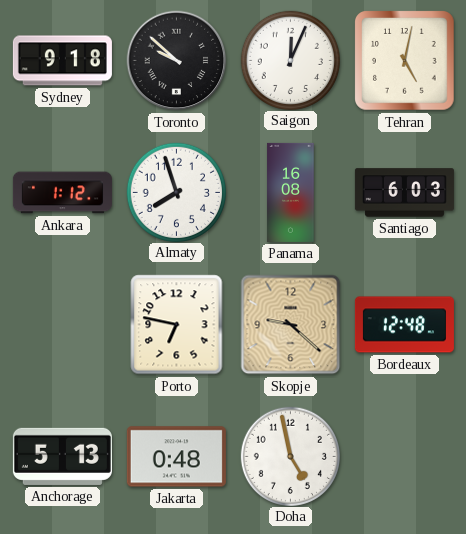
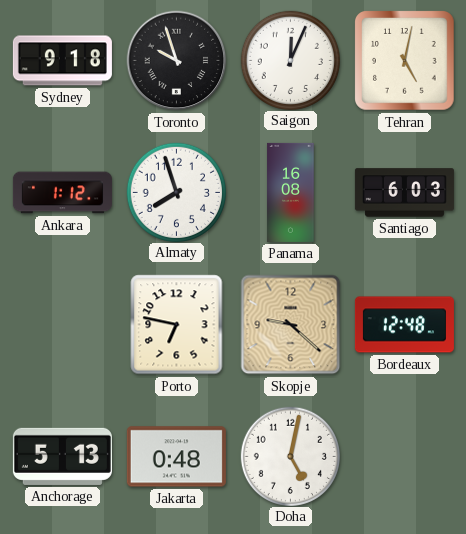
Toronto: 9:52 -> 9:57 (177, 61)
Doha: 4:58 -> 5:02 (290, 456)
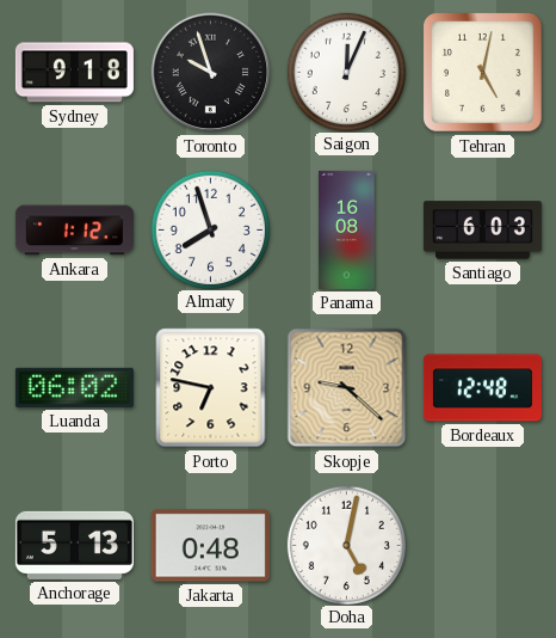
Luanda: none -> 06:02 (74, 387)
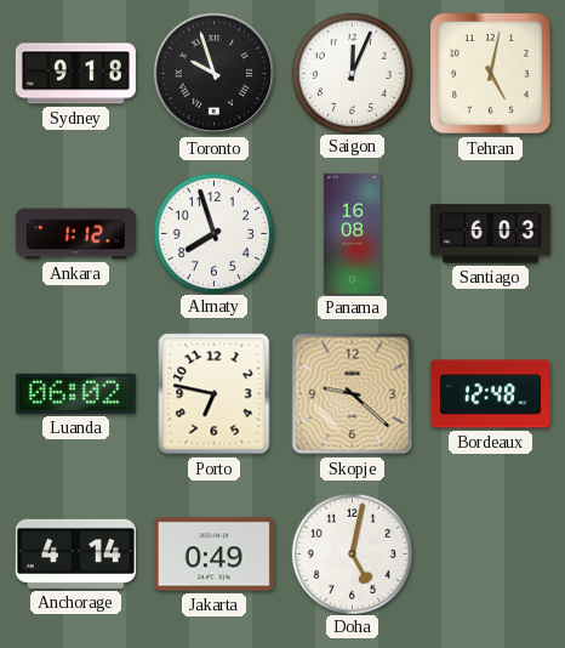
Anchorage: 5:13 -> 4:14 (75, 553)
Jakarta: 0:48 -> 0:49 (213, 555)
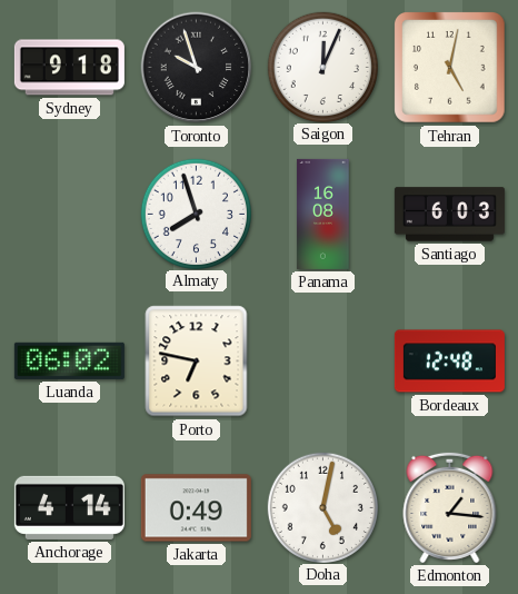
Ankara: 1:12 -> none (75, 234)
Skopje: 9:22 -> none (353, 394)
Edmonton: none -> 1:16 (450, 507)
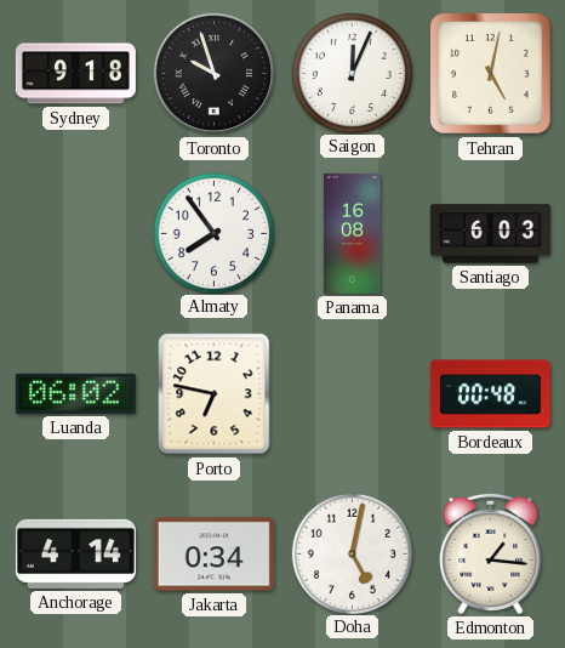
Almaty: 7:57 -> 7:54 (213, 233)
Bordeaux: 12:48 -> 00:48 (490, 394)
Jakarta: 0:49 -> 0:34 (213, 555)
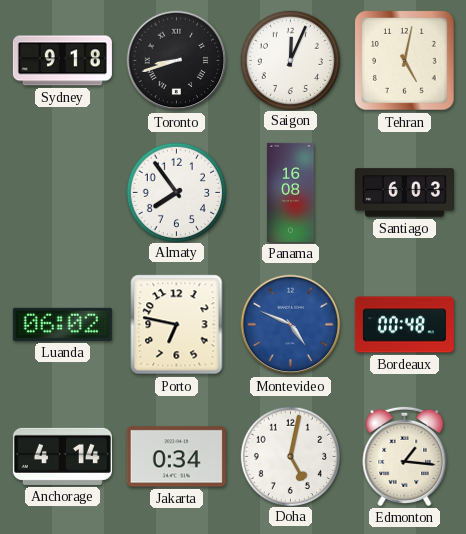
Toronto: 9:57 -> 8:42 (177, 61)
Montevideo: none -> 4:49 (291, 325)
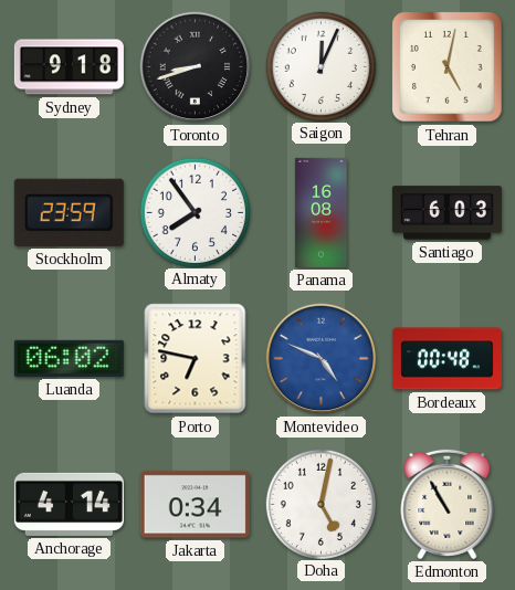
Stockholm: none -> 23:59 (69, 212)
Edmonton: 1:16 -> 10:55 (448, 504)
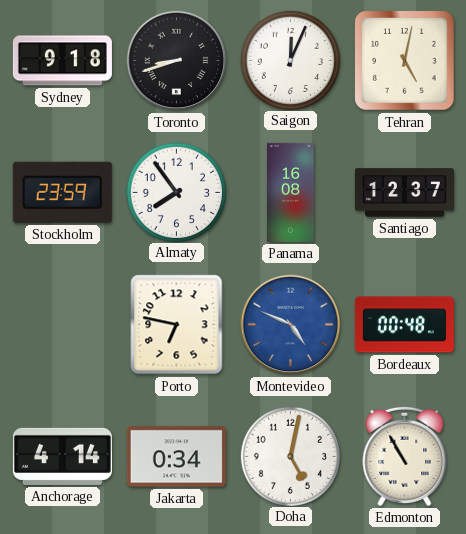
Santiago: 6:03 -> 12:37 (404, 193)
Luanda: 06:02 -> none (69, 358)
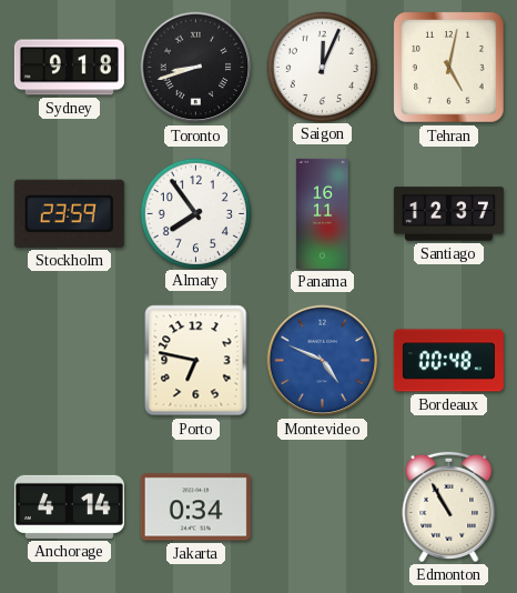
Panama: 16:08 -> 16:11 (323, 213)
Doha: 5:02 -> none (290, 456)
